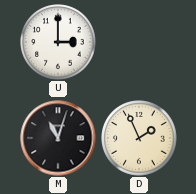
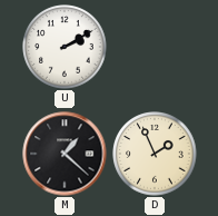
U: 3:00 -> 2:10 (65, 47)
M: 11:03 -> 1:22 (65, 154)
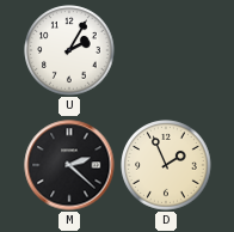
U: 2:10 -> 2:05 (69, 50)
M: 1:22 -> 2:22 (69, 165)
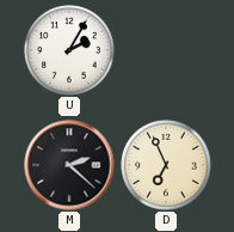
D: 1:56 -> 6:56 (166, 165)
